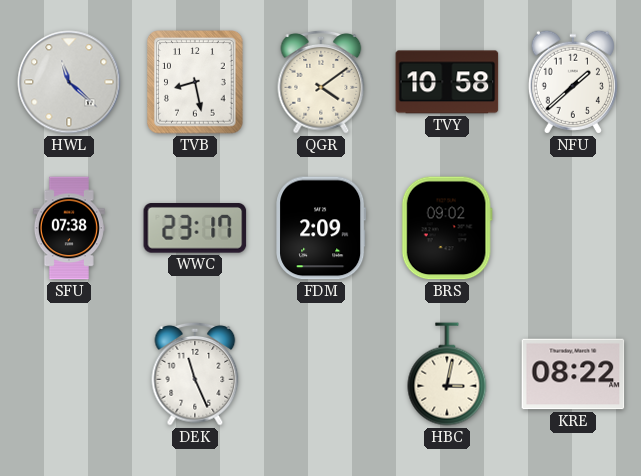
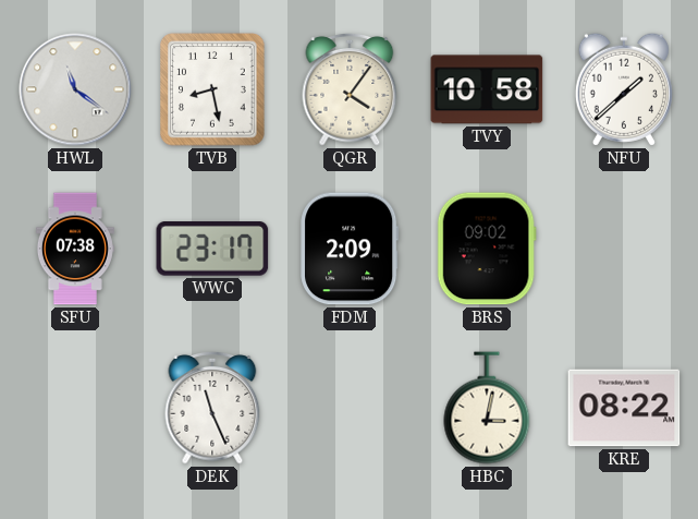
HWL: 11:22 -> 11:21 (75, 89)
QGR: 4:09 -> 4:06 (350, 89)
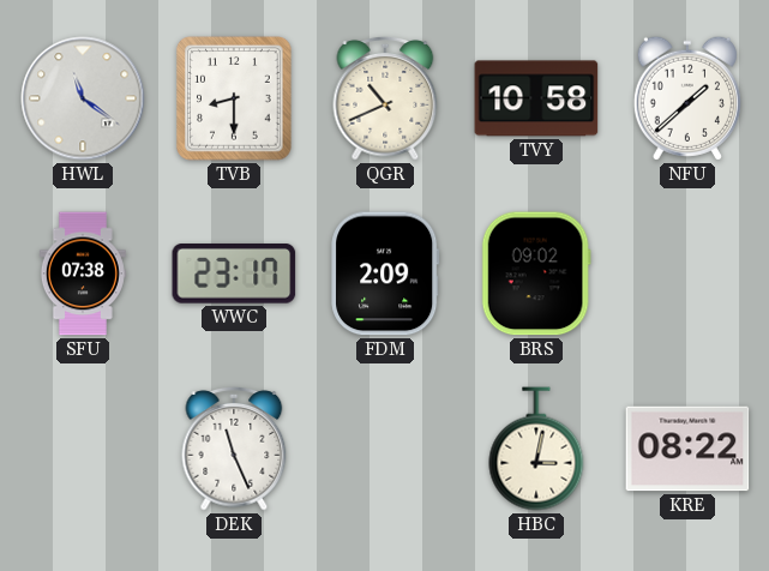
TVB: 8:28 -> 8:30 (234, 98)
QGR: 4:06 -> 10:41 (385, 98)
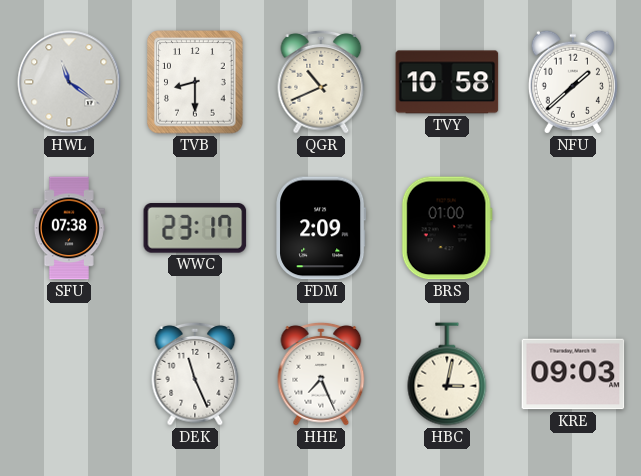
BRS: 09:02 -> 01:00 (447, 228)
HHE: none -> 7:26 (321, 374)
KRE: 08:22 -> 09:03 (573, 374)
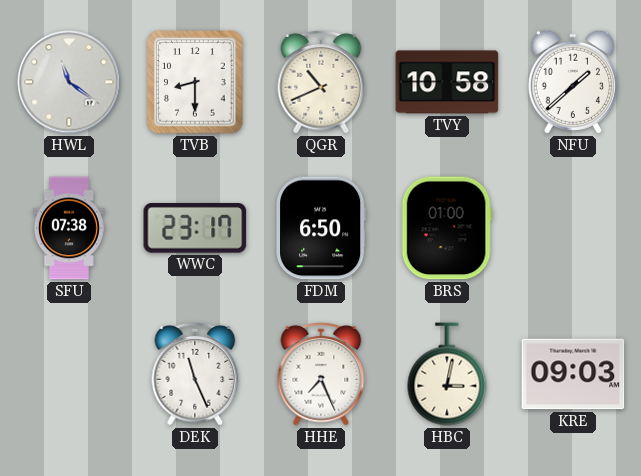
FDM: 2:09 -> 6:50 (321, 228)
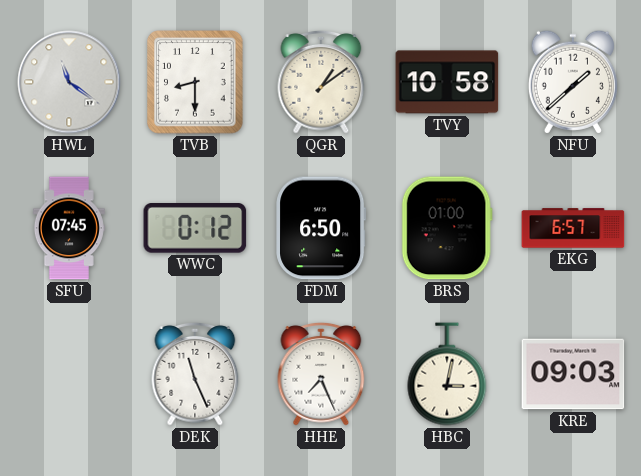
QGR: 10:41 -> 1:09 (321, 82)
SFU: 07:38 -> 07:45 (69, 228)
WWC: 23:17 -> 0:12 (195, 229)
EKG: none -> 6:57 (573, 228)
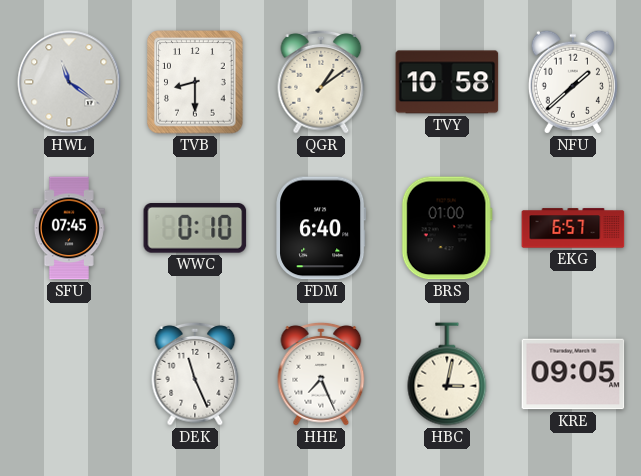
WWC: 0:12 -> 0:10 (195, 229)
FDM: 6:50 -> 6:40 (321, 228)
KRE: 09:03 -> 09:05 (573, 374)
